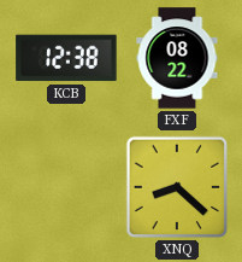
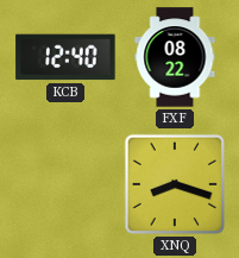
KCB: 12:38 -> 12:40 (65, 57)
XNQ: 8:22 -> 8:18 (175, 184)
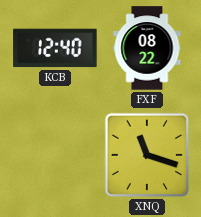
XNQ: 8:18 -> 11:18 (147, 155)
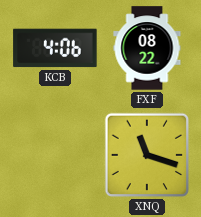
KCB: 12:40 -> 4:06 (55, 48)
